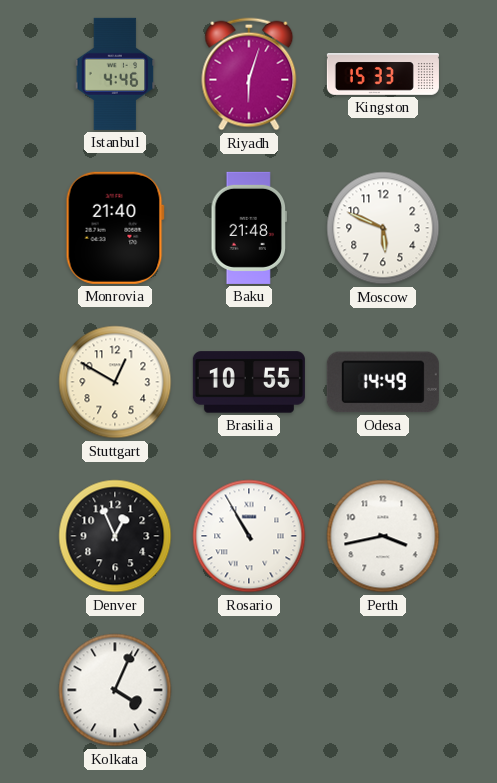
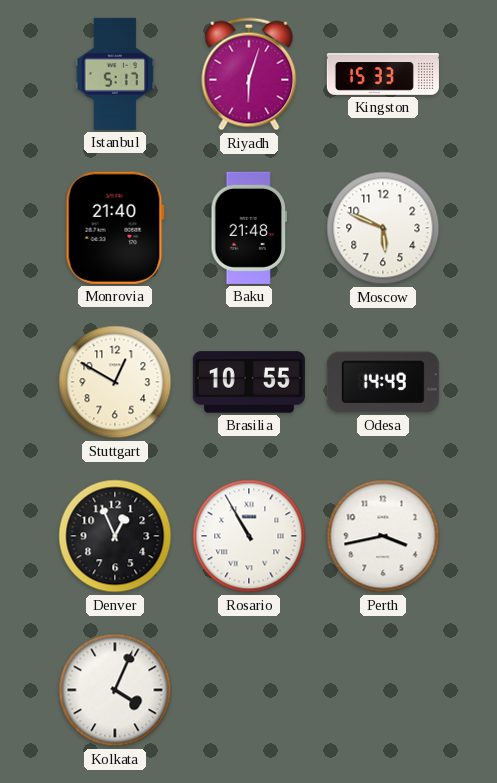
Istanbul: 4:46 -> 5:17 (115, 74)
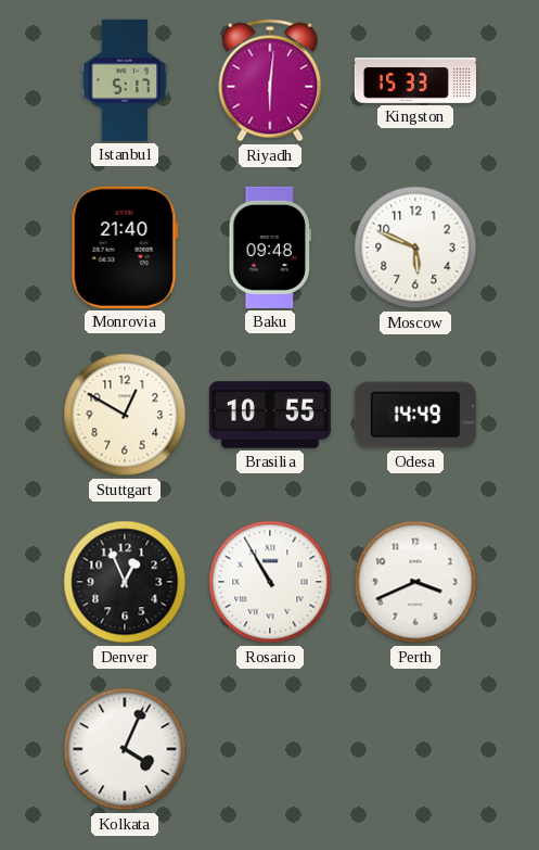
Riyadh: 6:03 -> 6:01 (270, 80)
Baku: 21:48 -> 09:48 (269, 248)
Perth: 3:43 -> 3:41 (415, 582)
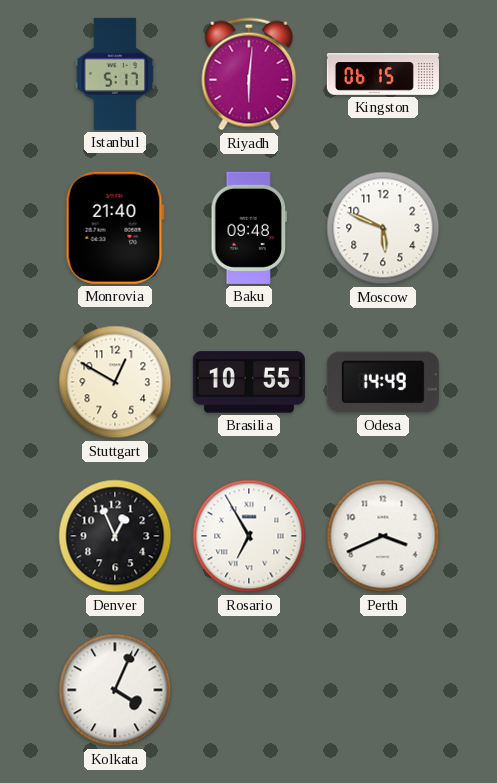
Kingston: 15:33 -> 06:15 (383, 75)
Rosario: 10:55 -> 6:55 (249, 536)
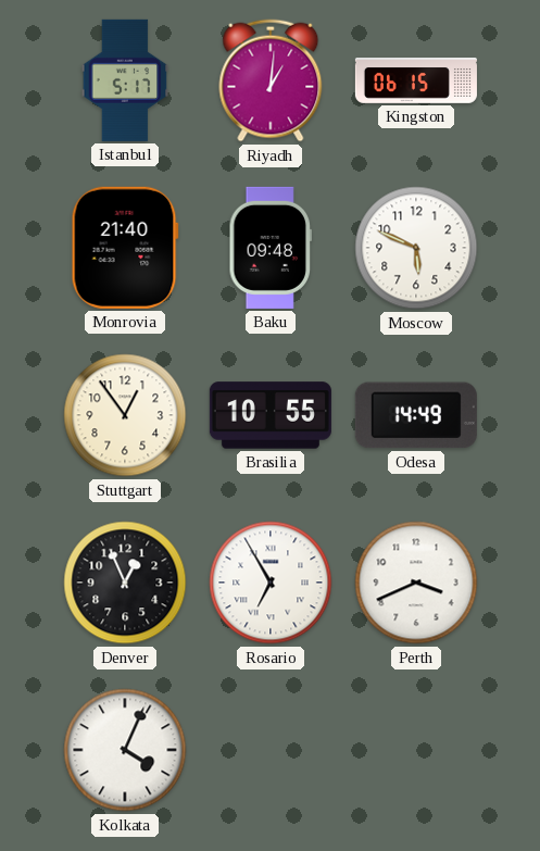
Riyadh: 6:01 -> 1:01 (271, 80)
Stuttgart: 12:50 -> 12:54 (125, 415)
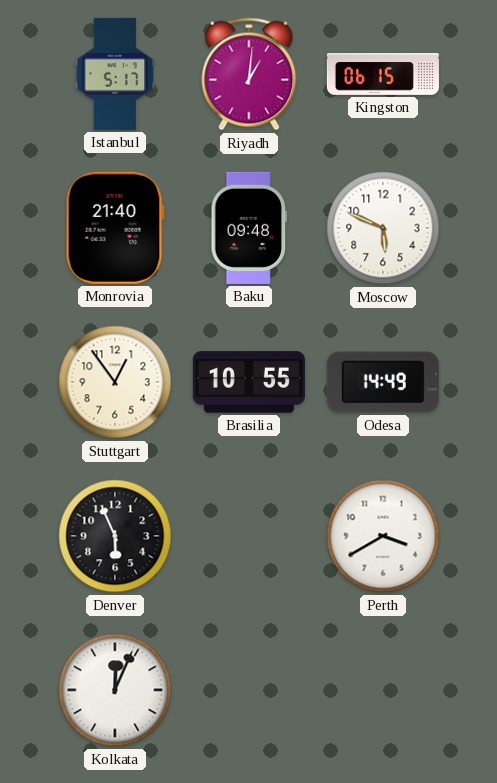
Denver: 12:56 -> 5:56 (115, 536)
Rosario: 6:55 -> none (271, 583)
Perth: 3:41 -> 3:40 (383, 536)
Kolkata: 4:04 -> 12:04 (115, 690)
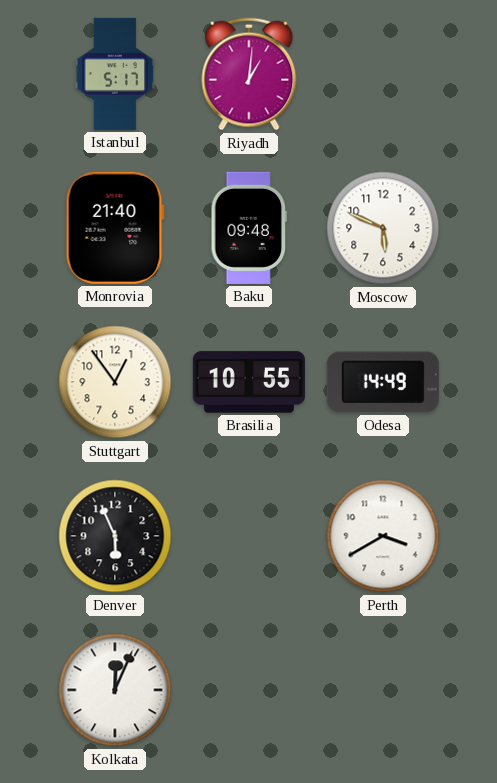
Kingston: 06:15 -> none (383, 75)
